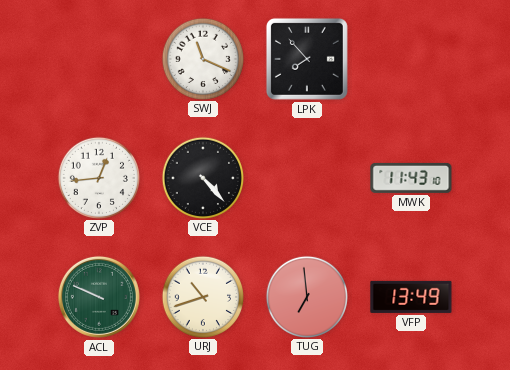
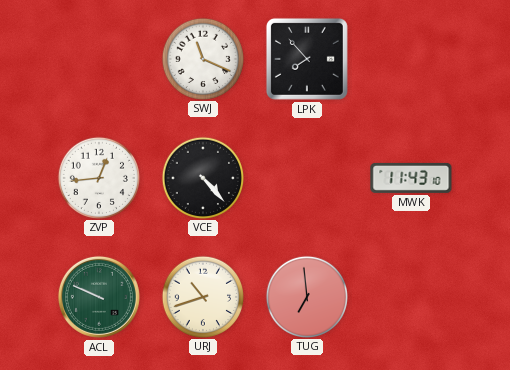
VFP: 13:49 -> none (411, 297)
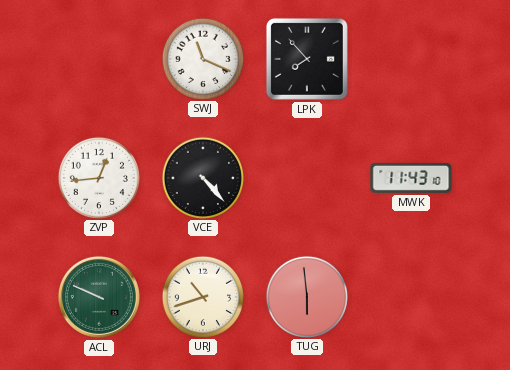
TUG: 6:59 -> 5:59 (306, 296)
